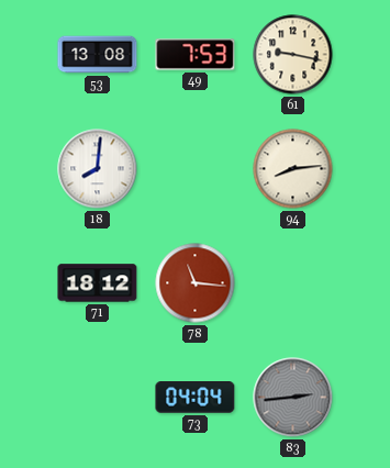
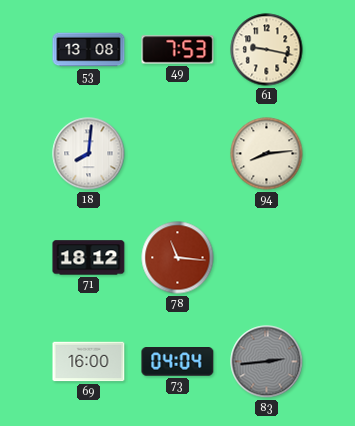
69: none -> 16:00 (89, 362)
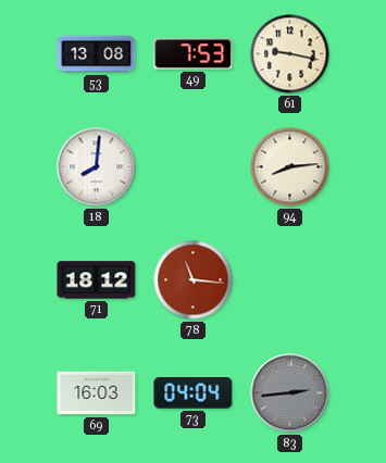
69: 16:00 -> 16:03 (97, 393)
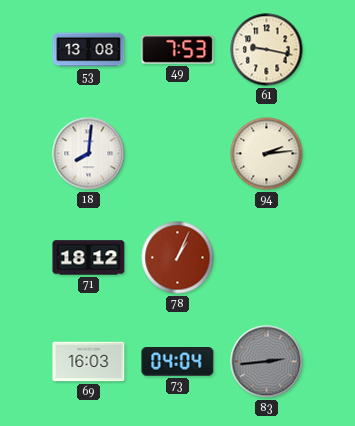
94: 8:14 -> 2:14 (267, 154)
78: 11:16 -> 1:04 (178, 258)
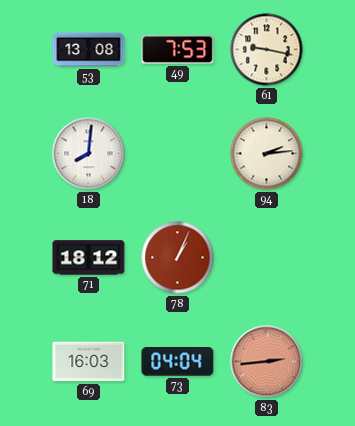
83 dial: grey -> salmon (267, 362)
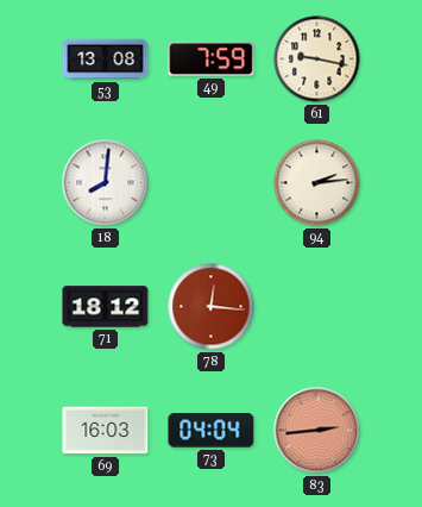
49: 7:53 -> 7:59 (212, 60)
78: 1:04 -> 12:16 (212, 307)
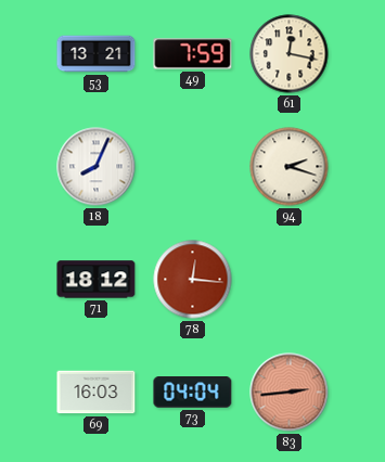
53: 13:08 -> 13:21 (97, 54)
61: 9:17 -> 12:17 (290, 54)
18: 8:01 -> 8:04 (97, 167)
94: 2:14 -> 2:18 (290, 167)
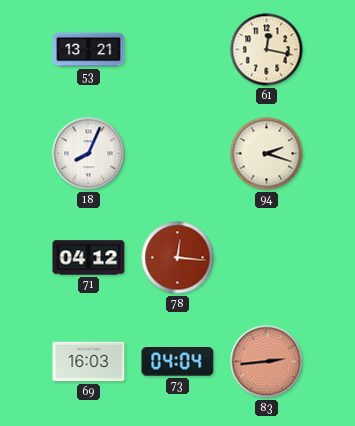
49: 7:59 -> none (193, 54)
71: 18:12 -> 04:12 (89, 258)
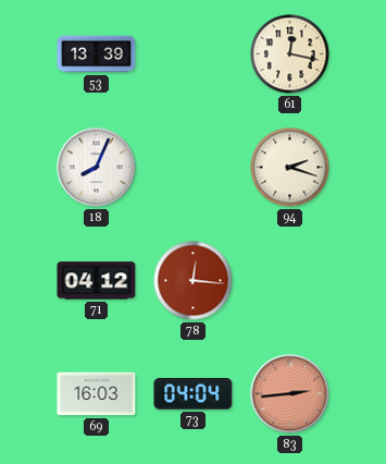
53: 13:21 -> 13:39 (97, 54)
